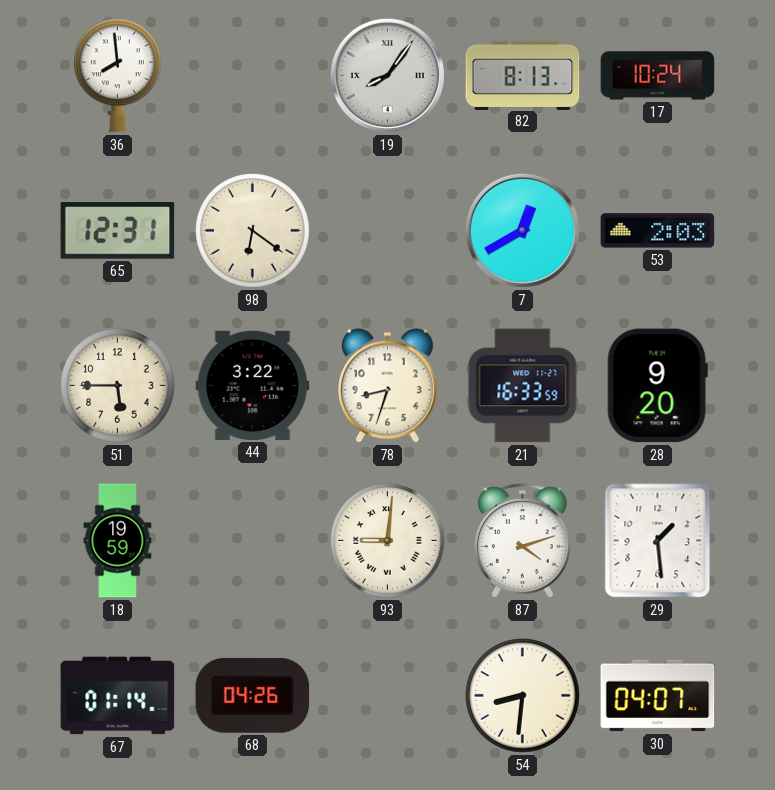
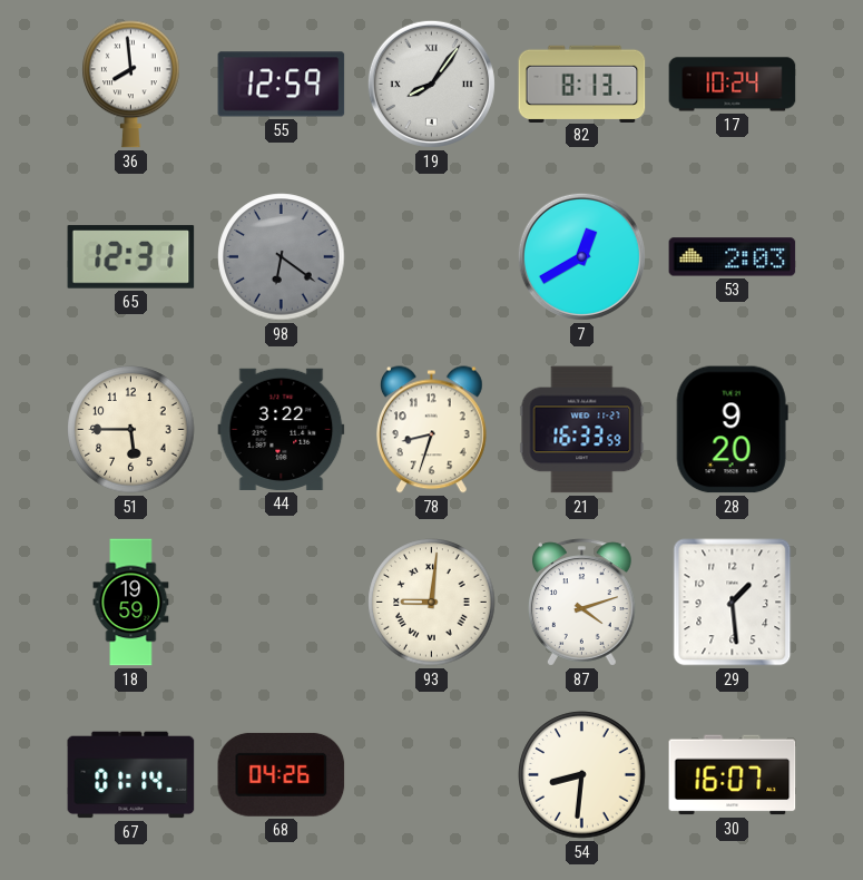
55: none -> 12:59 (282, 85)
98 dial: cream -> grey (282, 257)
30: 04:07 -> 16:07 (733, 775)
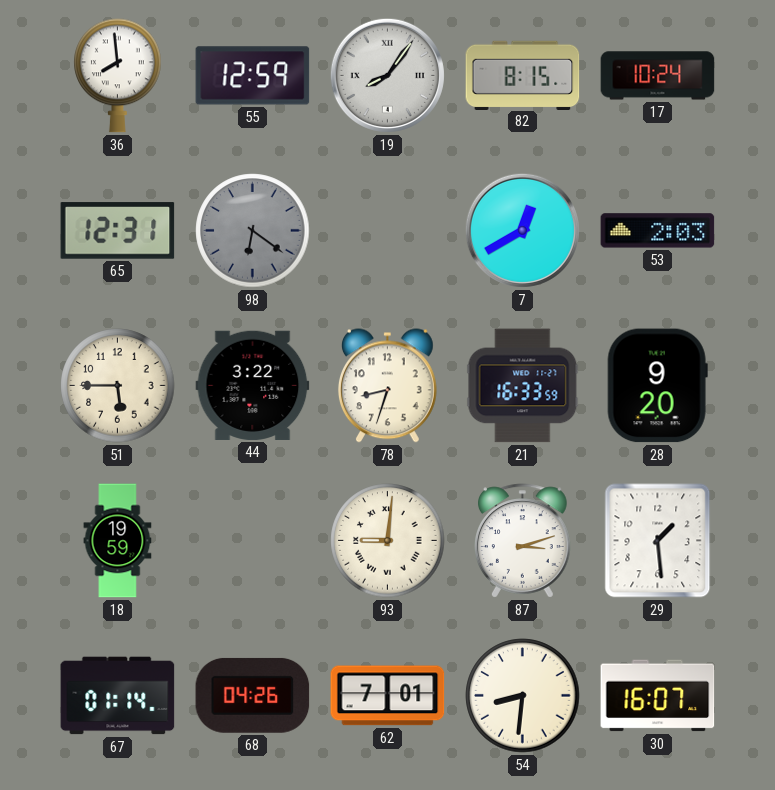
82: 8:13 -> 8:15 (523, 75)
87: 4:12 -> 3:12 (523, 541)
62: none -> 7:01 (388, 696)
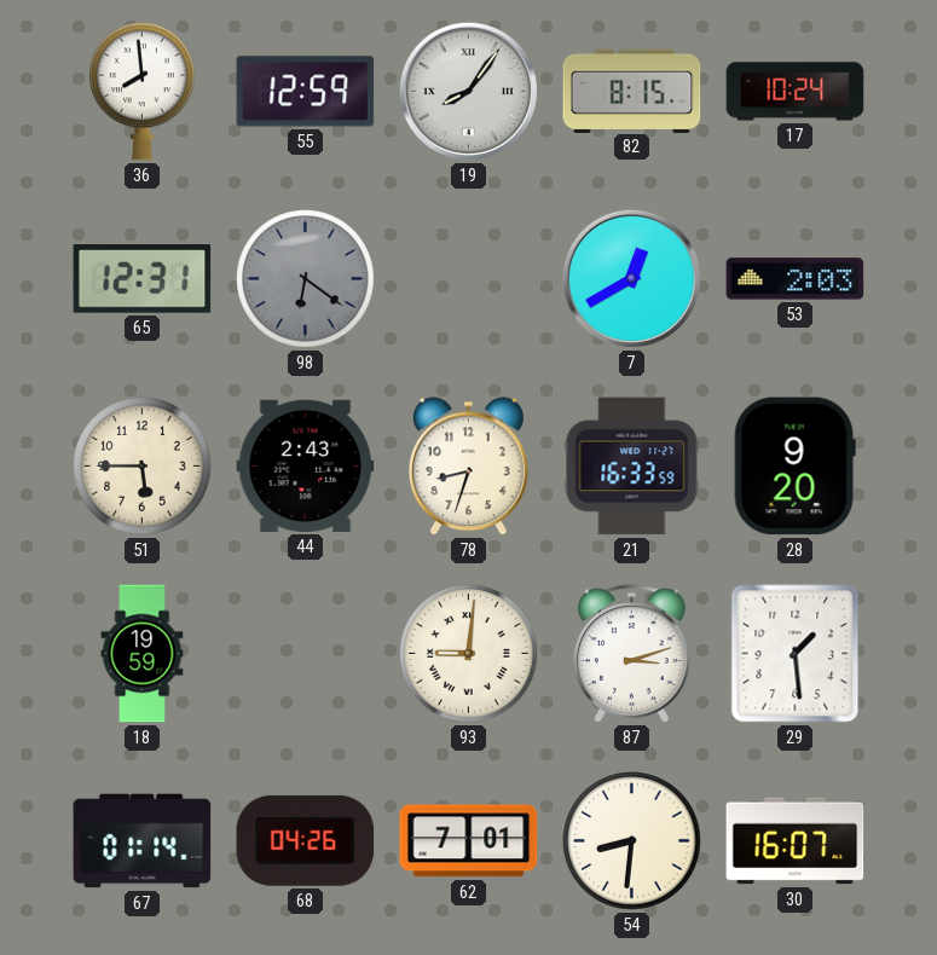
44: 3:22 -> 2:43 (306, 465)
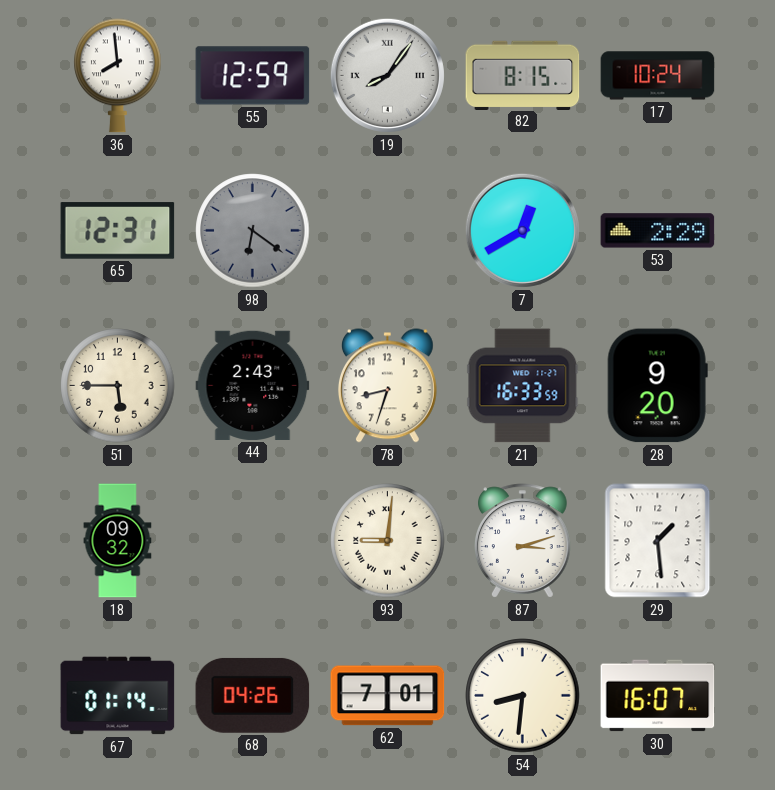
53: 2:03 -> 2:29 (658, 231)
18: 19:59 -> 09:32 (118, 541)
